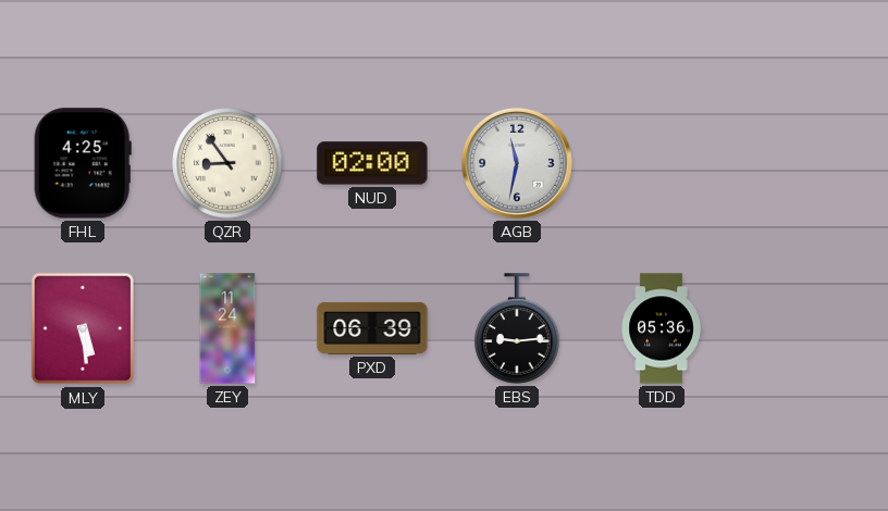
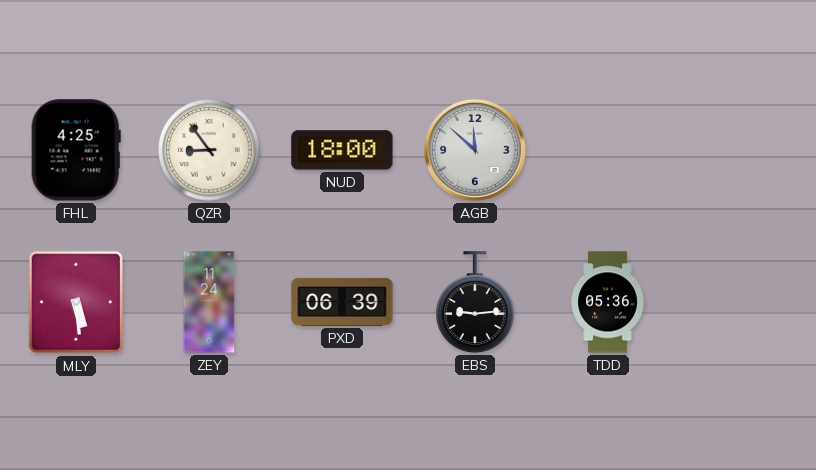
NUD: 02:00 -> 18:00 (342, 150)
AGB: 11:32 -> 11:52 (475, 150)
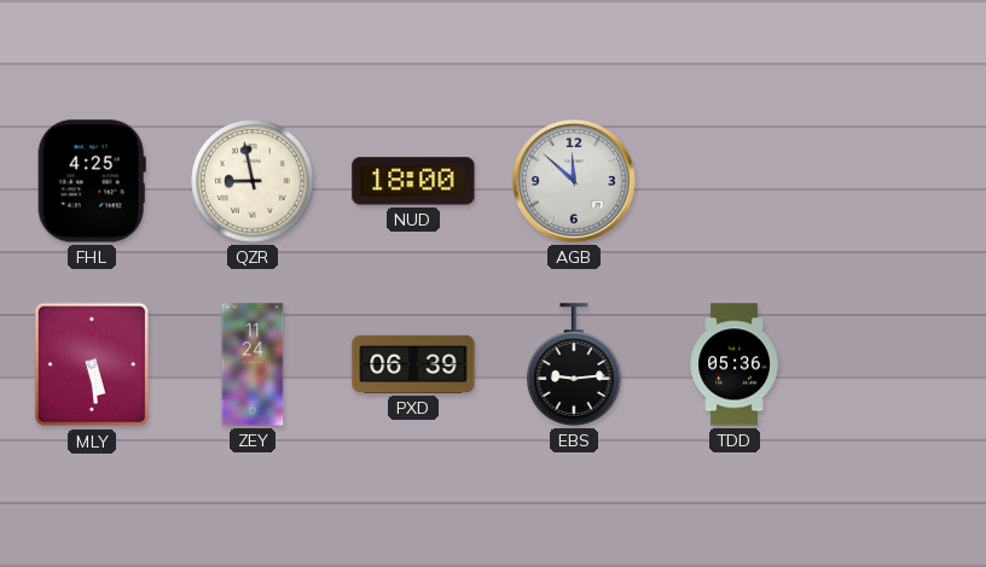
QZR: 8:54 -> 8:58 (253, 181)
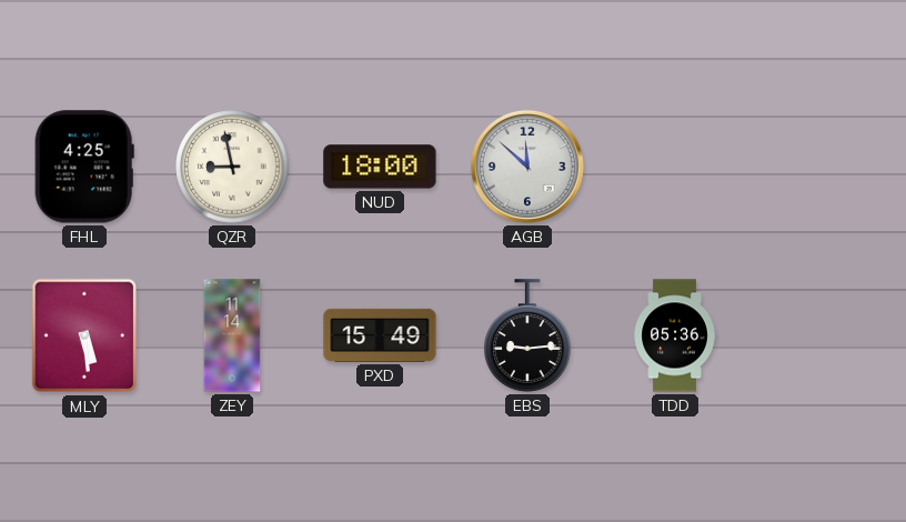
ZEY: 11:24 -> 11:14 (232, 335)
PXD: 06:39 -> 15:49 (380, 335)
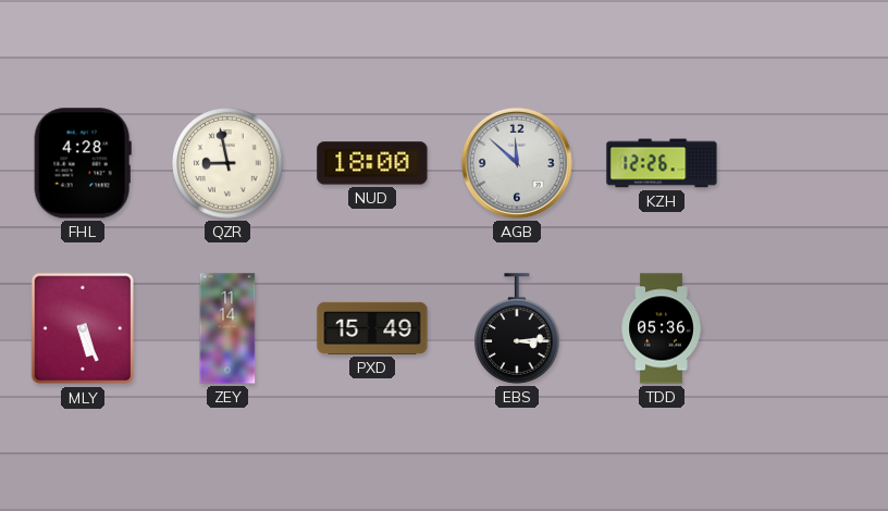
FHL: 4:25 -> 4:28 (83, 163)
KZH: none -> 12:26 (662, 163)
MLY: 5:29 -> 5:26 (83, 328)
EBS: 9:14 -> 3:14 (517, 328)
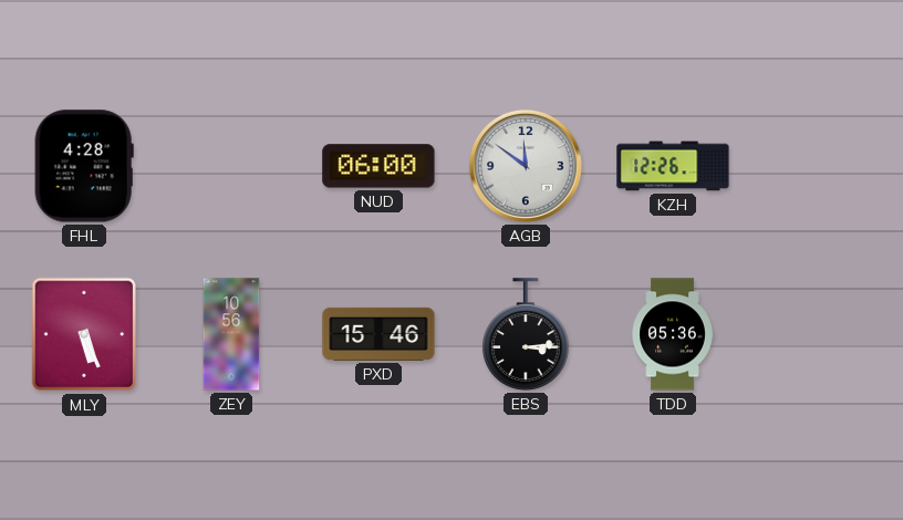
QZR: 8:58 -> none (227, 163)
NUD: 18:00 -> 06:00 (378, 166)
AGB: 11:52 -> 11:51 (526, 166)
ZEY: 11:14 -> 10:56 (231, 334)
PXD: 15:49 -> 15:46 (378, 334)
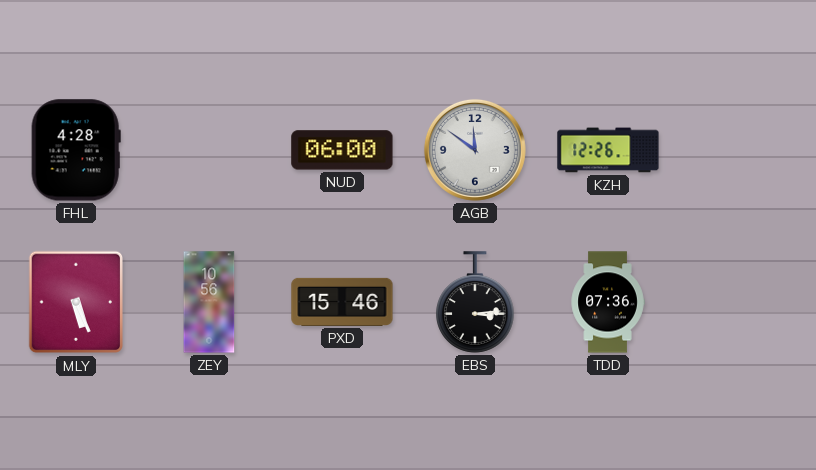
TDD: 05:36 -> 07:36 (608, 302)
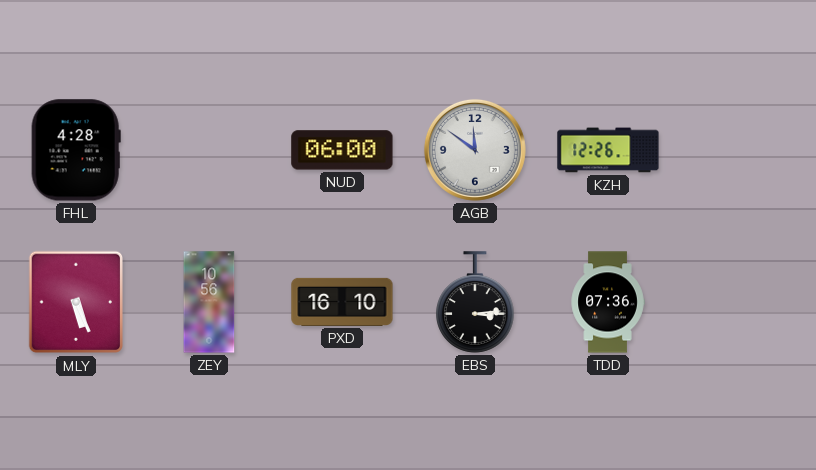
PXD: 15:46 -> 16:10 (342, 302)
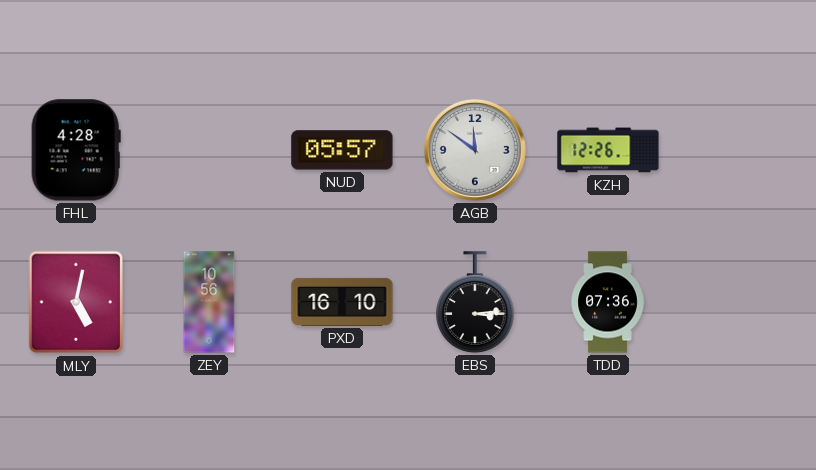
NUD: 06:00 -> 05:57 (342, 150)
MLY: 5:26 -> 5:02 (76, 302)
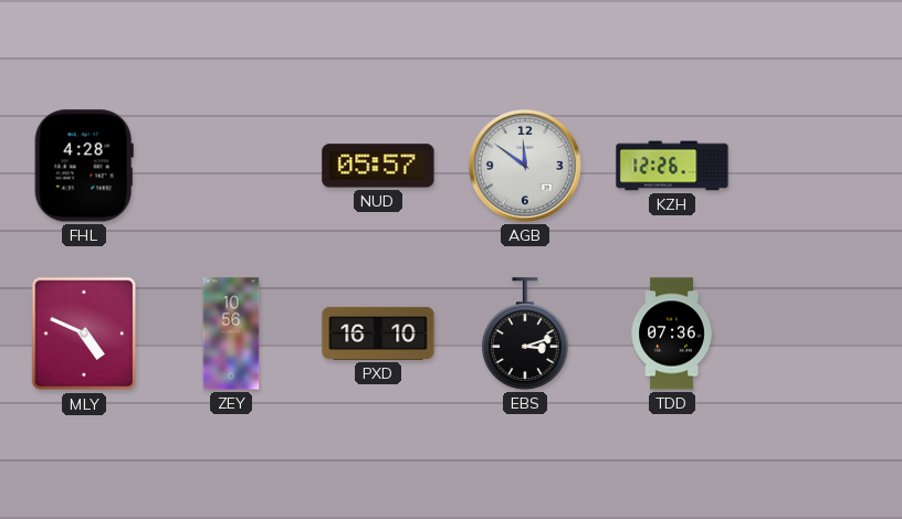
MLY: 5:02 -> 4:49 (84, 333)
EBS: 3:14 -> 3:12 (525, 333)
